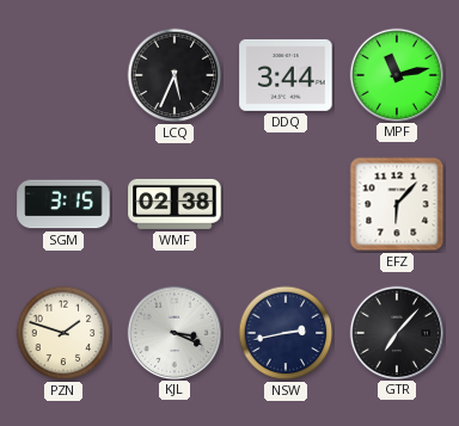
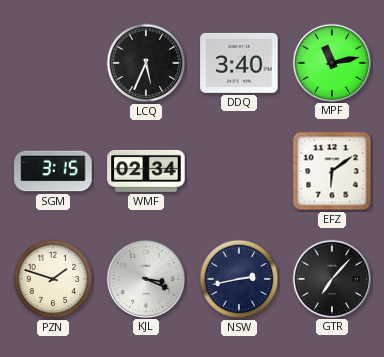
DDQ: 3:44 -> 3:40 (239, 63)
WMF: 02:38 -> 02:34 (146, 171)
EFZ: 6:07 -> 6:09 (332, 171)
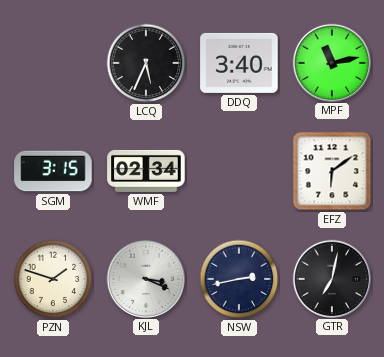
GTR: 7:07 -> 7:02 (331, 278)
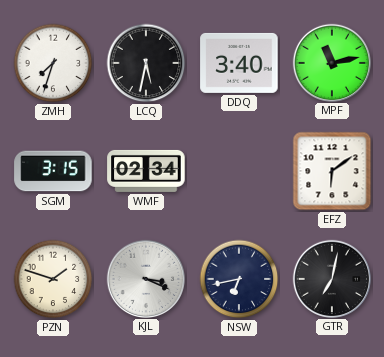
ZMH: none -> 7:33 (53, 63)
LCQ: 5:34 -> 5:32 (146, 63)
NSW: 2:43 -> 6:43 (239, 279)
